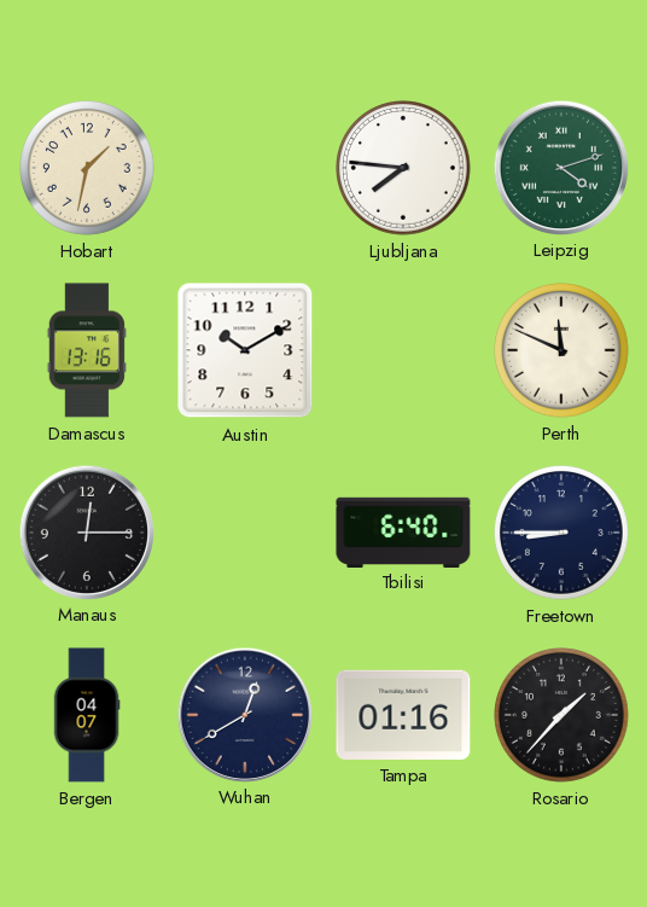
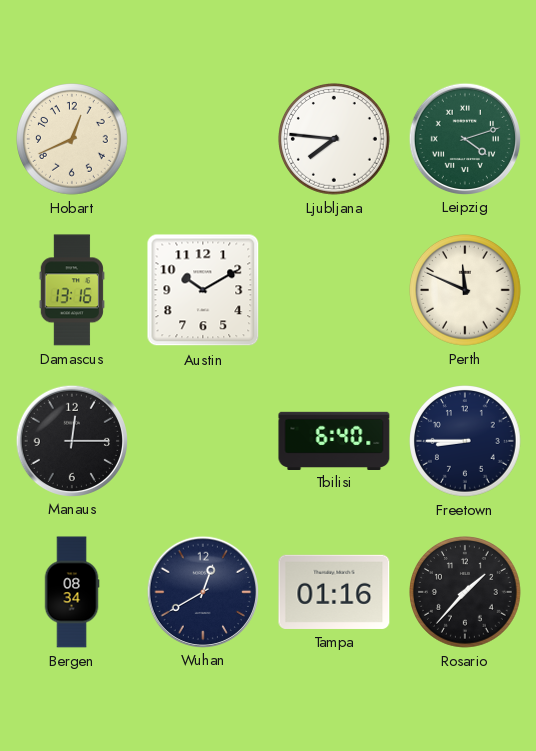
Hobart: 1:32 -> 12:41 (73, 140)
Bergen: 04:07 -> 08:34 (72, 592)
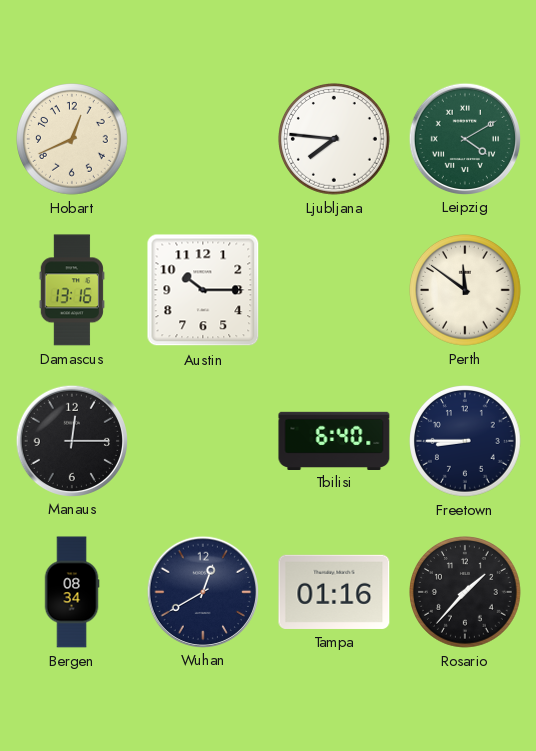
Leipzig: 4:12 -> 4:10 (464, 138)
Austin: 10:10 -> 10:15 (203, 290)
Perth: 11:49 -> 11:51 (466, 291)
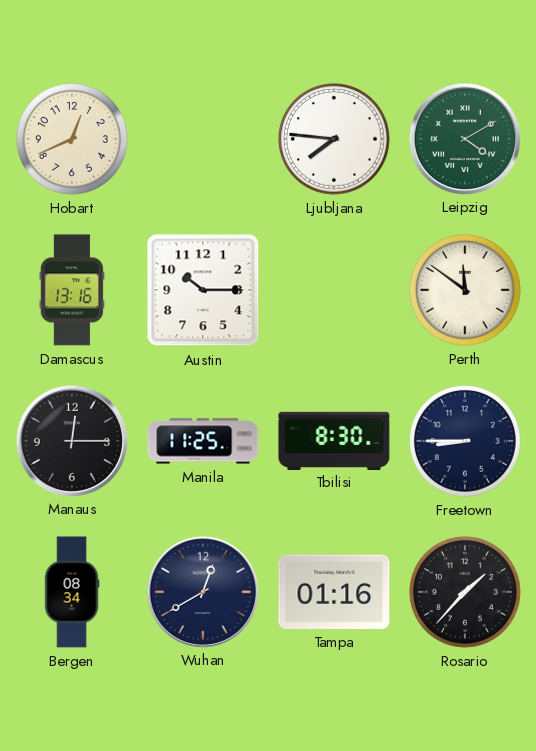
Manila: none -> 11:25 (203, 441)
Tbilisi: 6:40 -> 8:30 (334, 440)
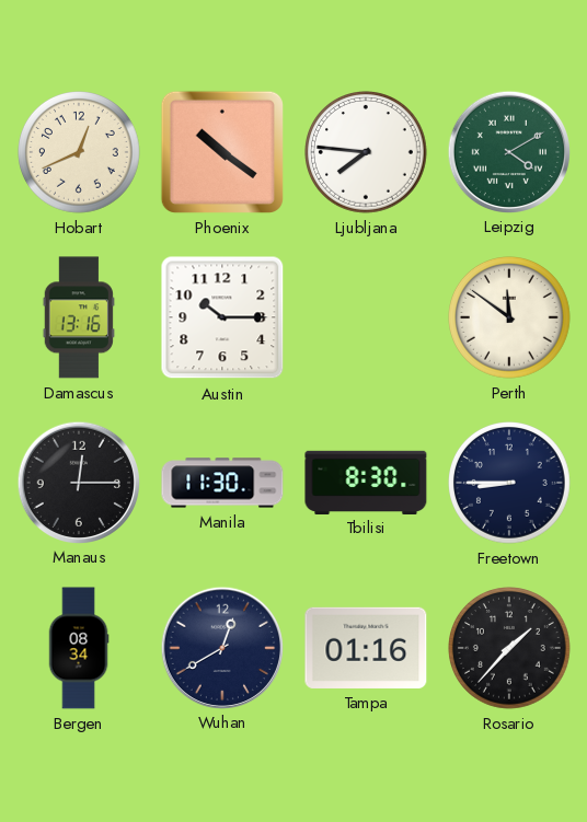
Phoenix: none -> 10:21 (222, 152)
Manila: 11:25 -> 11:30 (222, 483)
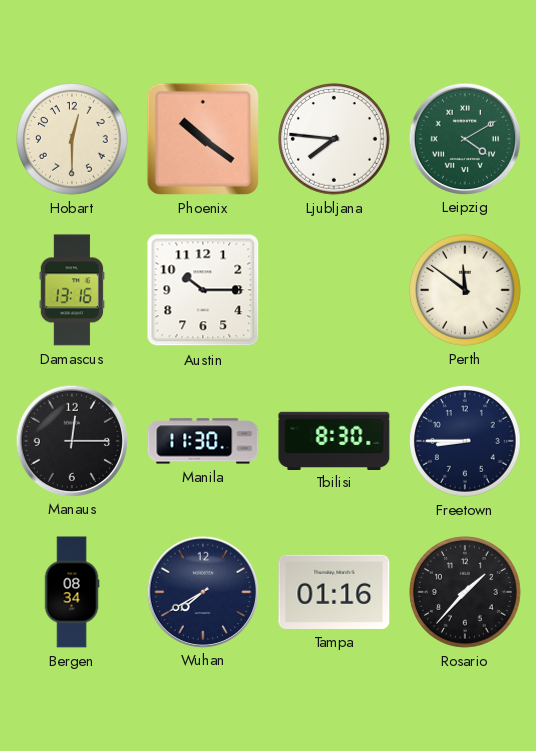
Hobart: 12:41 -> 12:30 (73, 140)
Wuhan: 12:40 -> 7:40 (202, 591)
